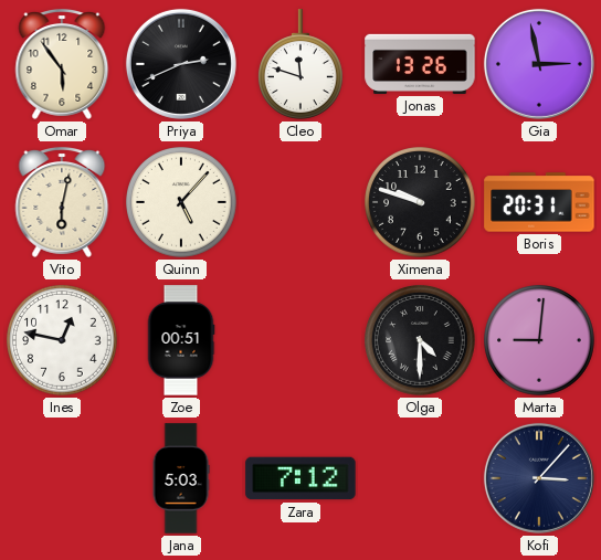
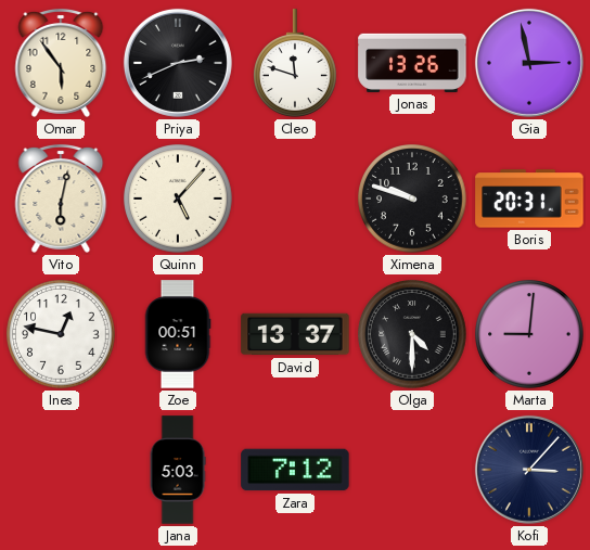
David: none -> 13:37 (295, 334)
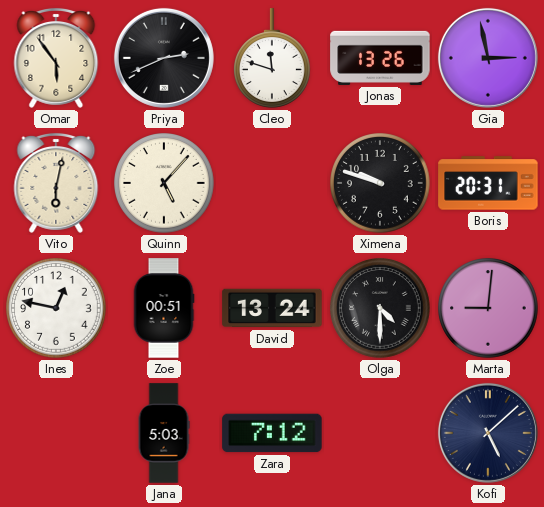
David: 13:37 -> 13:24 (272, 308)
Kofi: 3:07 -> 5:08 (488, 433)
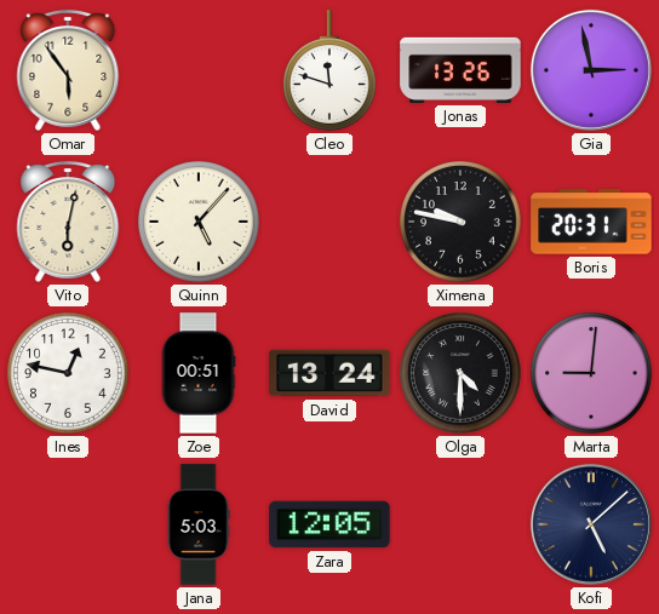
Priya: 2:41 -> none (164, 58)
Ximena: 9:48 -> 9:47 (462, 223)
Zara: 7:12 -> 12:05 (329, 524)
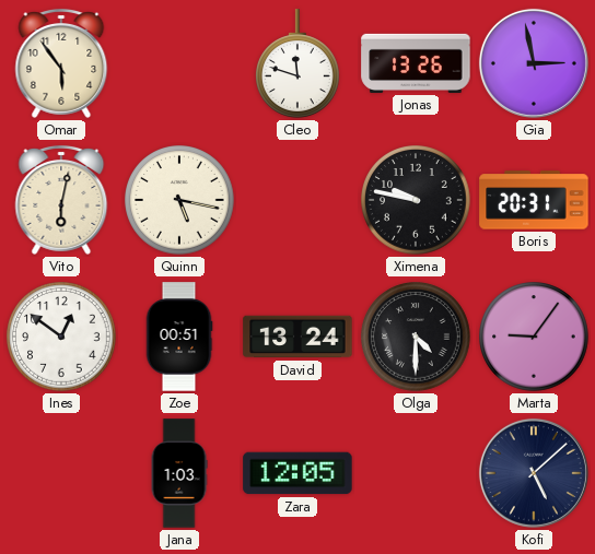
Quinn: 5:07 -> 5:17 (180, 201)
Ines: 12:47 -> 12:51 (62, 338)
Marta: 9:01 -> 9:06 (535, 338)
Jana: 5:03 -> 1:03 (179, 473)
